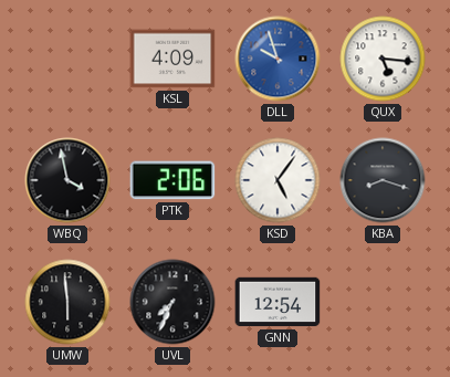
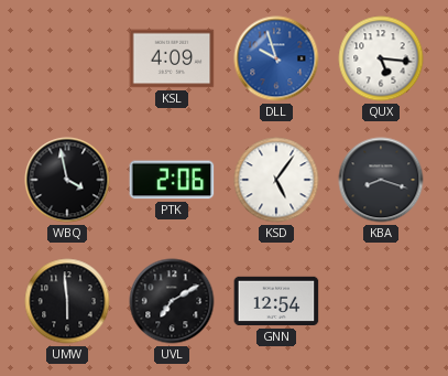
UVL: 7:34 -> 7:10 (172, 301)
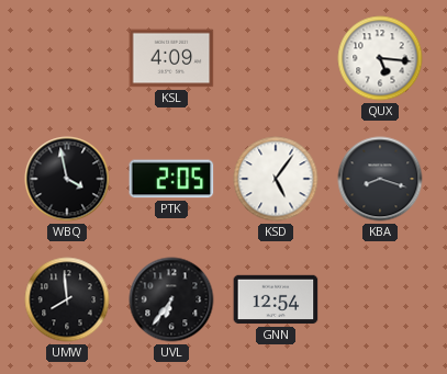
DLL: 9:57 -> none (276, 58)
PTK: 2:06 -> 2:05 (171, 179)
UMW: 5:59 -> 7:59 (67, 299)
UVL: 7:10 -> 6:36 (171, 299)
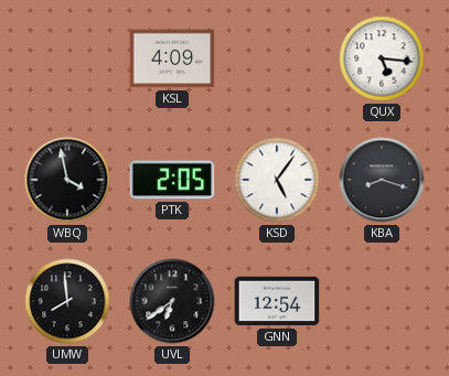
UVL: 6:36 -> 6:39 (172, 301)
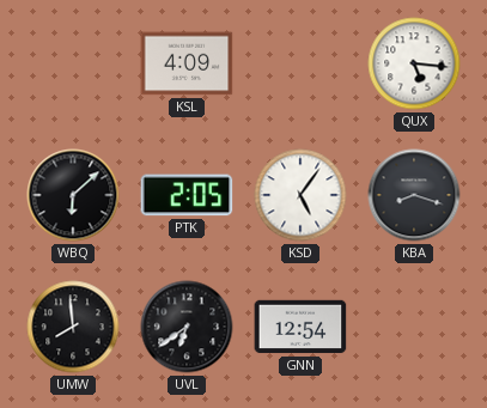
WBQ: 3:58 -> 6:08 (73, 195)
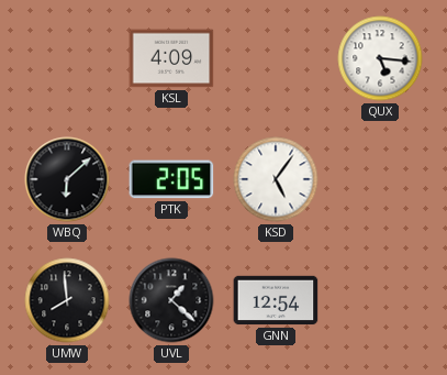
KBA: 8:18 -> none (414, 195)
UVL: 6:39 -> 1:22 (171, 300)
